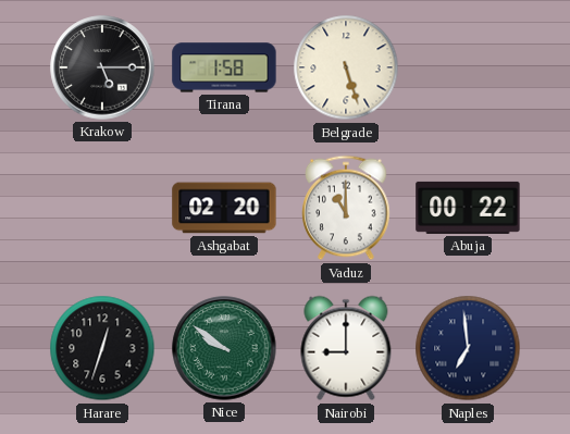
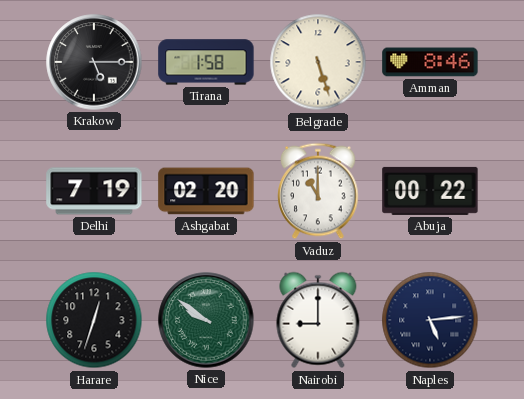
Amman: none -> 8:46 (430, 62)
Delhi: none -> 7:19 (94, 191)
Naples: 6:59 -> 5:14 (430, 320)
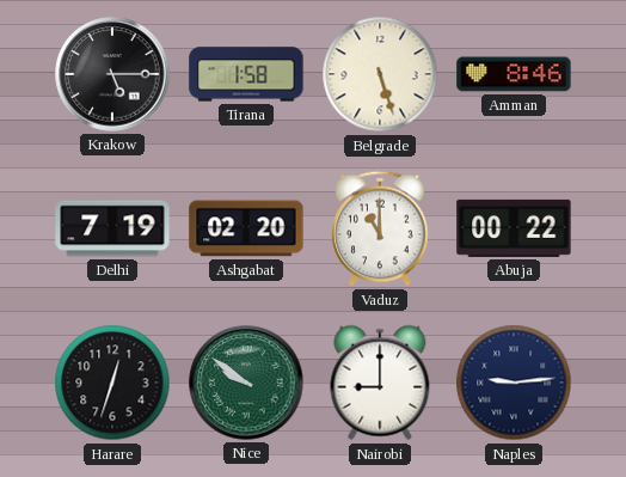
Naples: 5:14 -> 9:14 (514, 383)
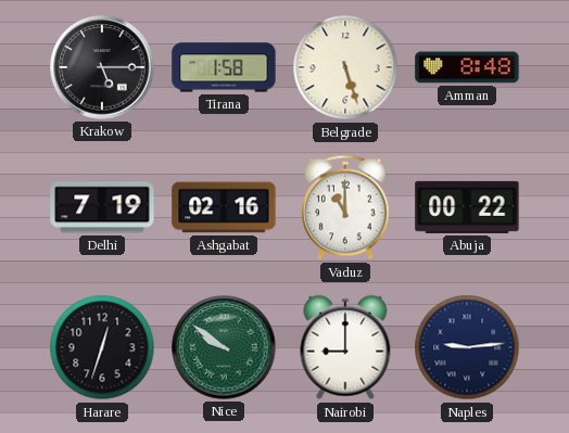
Amman: 8:46 -> 8:48 (467, 67)
Ashgabat: 02:20 -> 02:16 (224, 207)
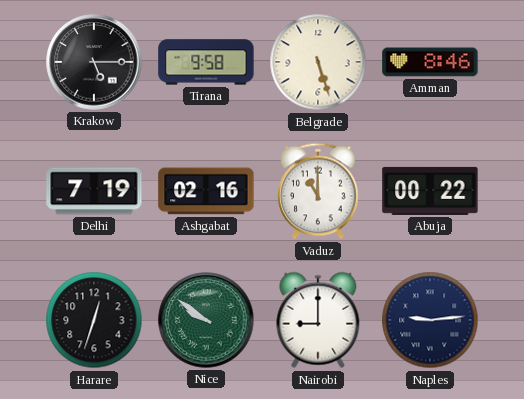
Tirana: 1:58 -> 9:58 (206, 62)
Amman: 8:48 -> 8:46 (430, 62)
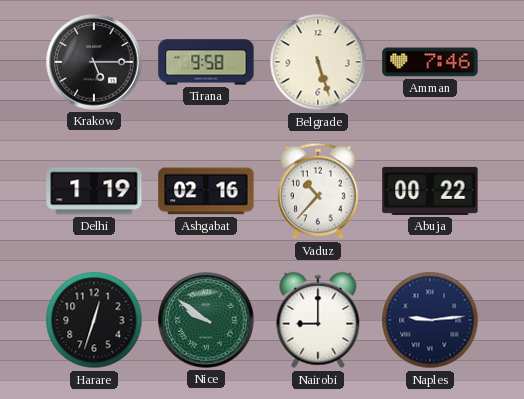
Amman: 8:46 -> 7:46 (430, 62)
Delhi: 7:19 -> 1:19 (94, 191)
Vaduz: 11:00 -> 10:37 (318, 191)
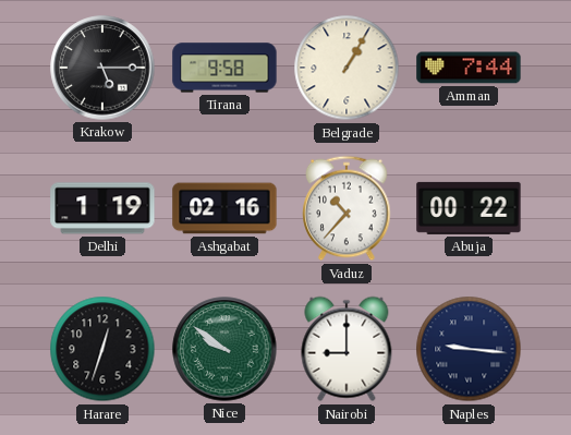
Belgrade: 5:27 -> 1:05 (347, 68)
Amman: 7:46 -> 7:44 (469, 68)
Naples: 9:14 -> 9:16 (469, 349)
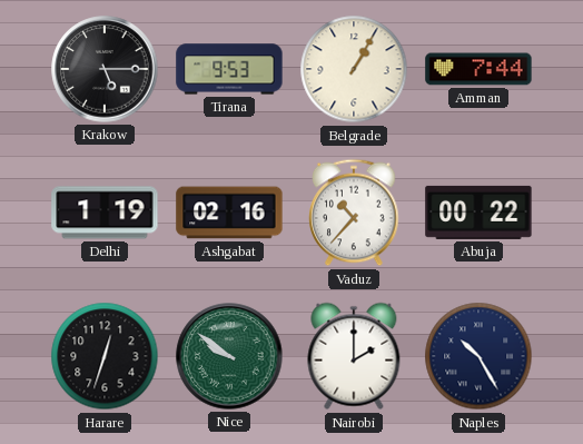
Tirana: 9:58 -> 9:53 (229, 69)
Nairobi: 9:00 -> 2:00 (354, 356)
Naples: 9:16 -> 10:25 (478, 356)
